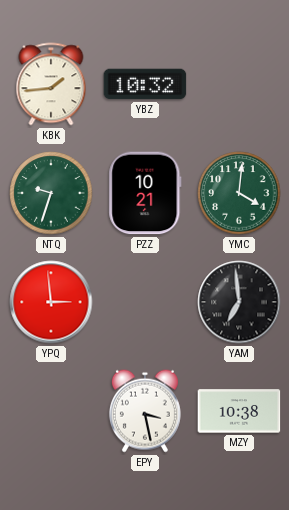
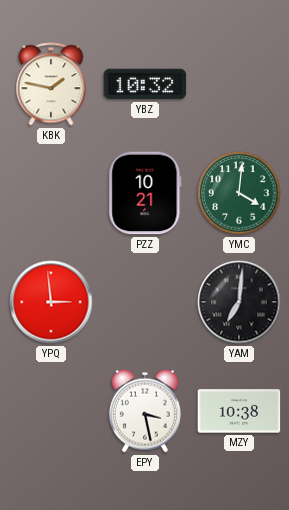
KBK: 1:44 -> 1:47 (51, 84)
NTQ: 9:33 -> none (51, 193)
YAM: 6:59 -> 7:01 (239, 302)
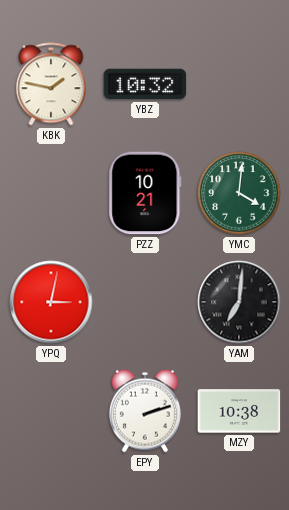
YPQ: 2:59 -> 3:02 (51, 302)
EPY: 3:28 -> 2:12 (145, 411)
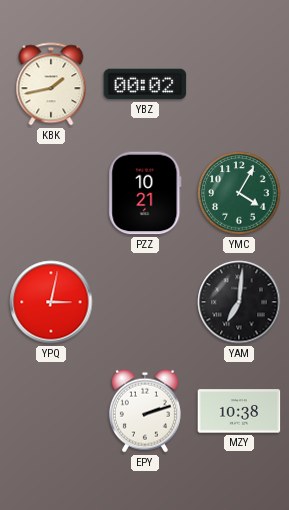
KBK: 1:47 -> 1:43 (51, 84)
YBZ: 10:32 -> 00:02 (145, 84)
YMC: 4:01 -> 4:05 (239, 193)
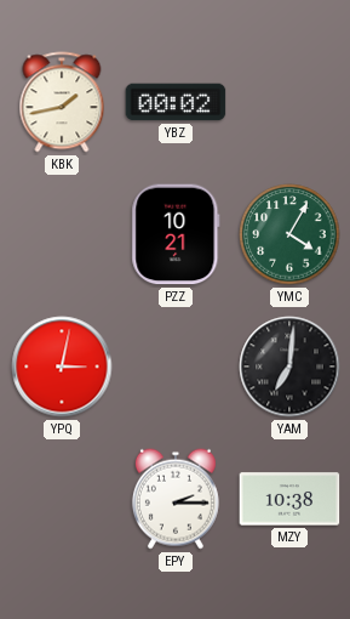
EPY: 2:12 -> 2:15 (176, 499)
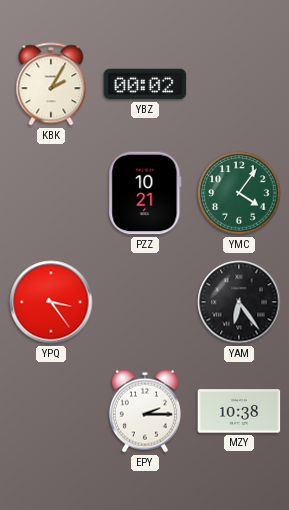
KBK: 1:43 -> 2:05 (51, 84)
YMC: 4:05 -> 4:06 (239, 193)
YPQ: 3:02 -> 3:24 (51, 302)
YAM: 7:01 -> 6:24 (239, 302)
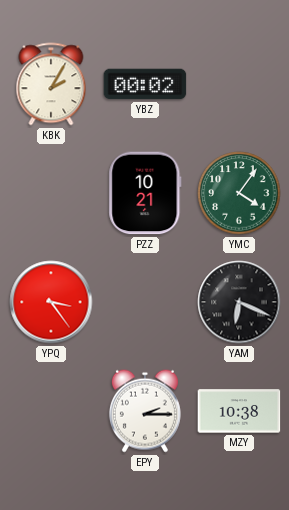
YAM: 6:24 -> 6:19 (239, 302)
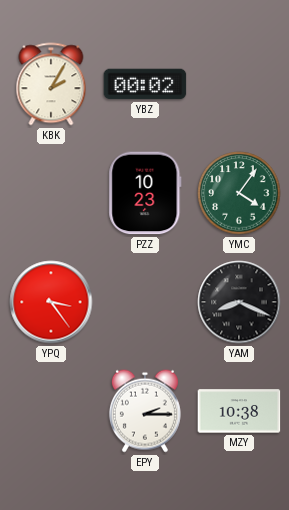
PZZ: 10:21 -> 10:23 (145, 193)
YAM: 6:19 -> 8:19 (239, 302)
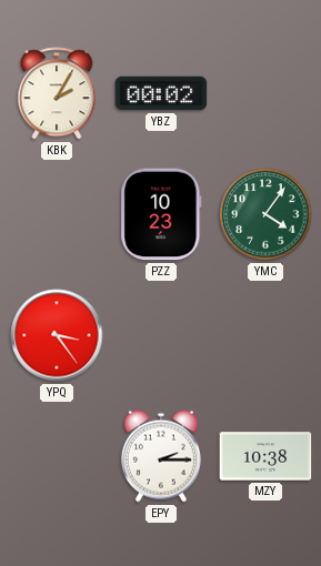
YAM: 8:19 -> none (239, 302)
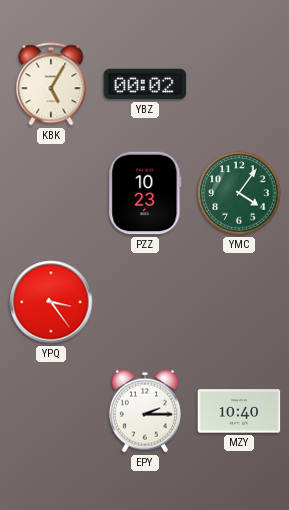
KBK: 2:05 -> 5:05 (51, 84)
MZY: 10:38 -> 10:40 (239, 411)
